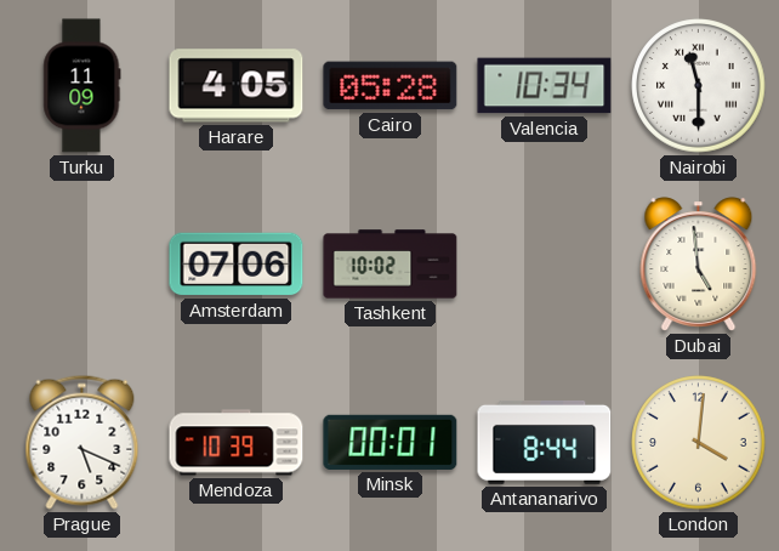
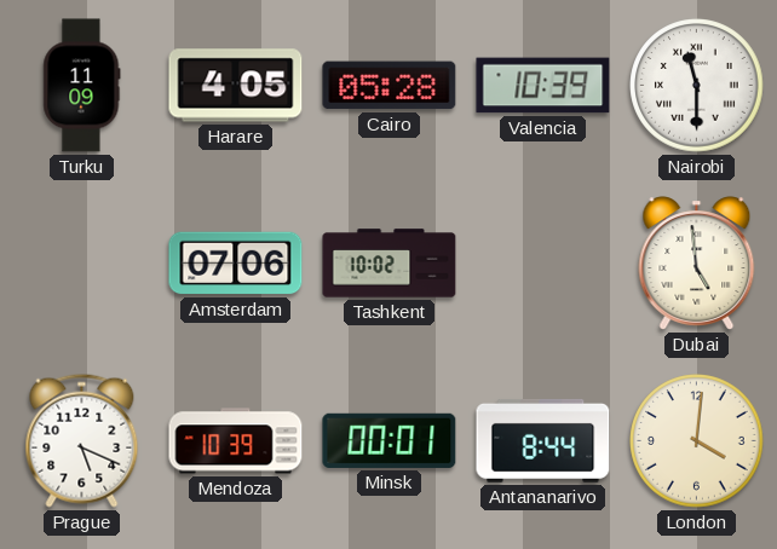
Valencia: 10:34 -> 10:39 (543, 86)
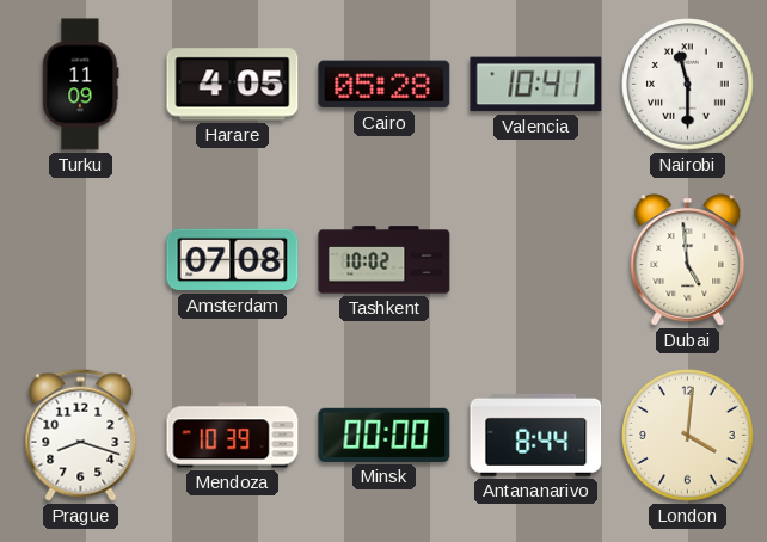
Valencia: 10:39 -> 10:41 (536, 85)
Amsterdam: 07:06 -> 07:08 (233, 260)
Prague: 5:19 -> 8:18 (81, 435)
Minsk: 00:01 -> 00:00 (385, 435)
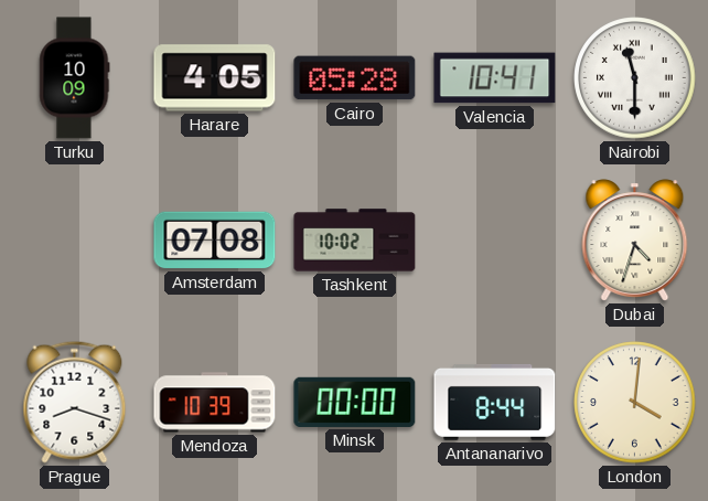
Turku: 11:09 -> 10:09 (75, 78)
Dubai: 4:59 -> 4:33 (635, 241)
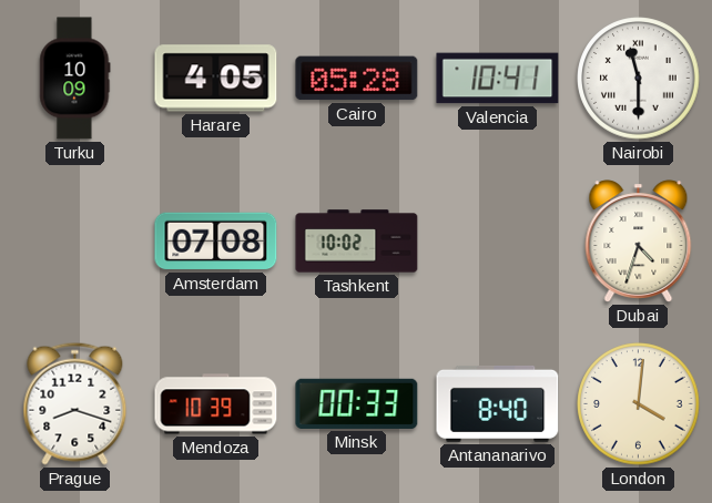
Minsk: 00:00 -> 00:33 (357, 403)
Antananarivo: 8:44 -> 8:40 (498, 403)
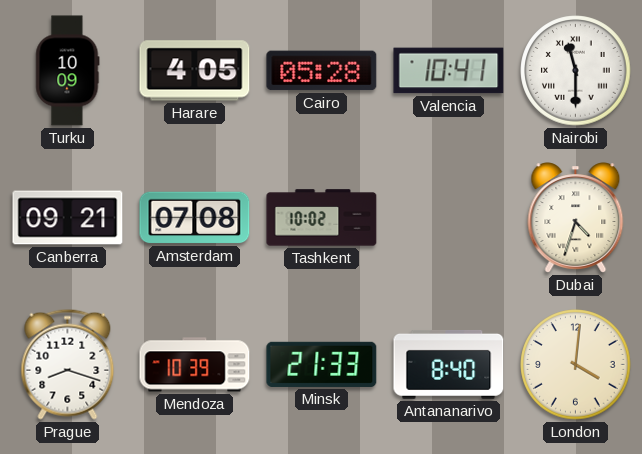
Canberra: none -> 09:21 (68, 218)
Minsk: 00:33 -> 21:33 (322, 364)
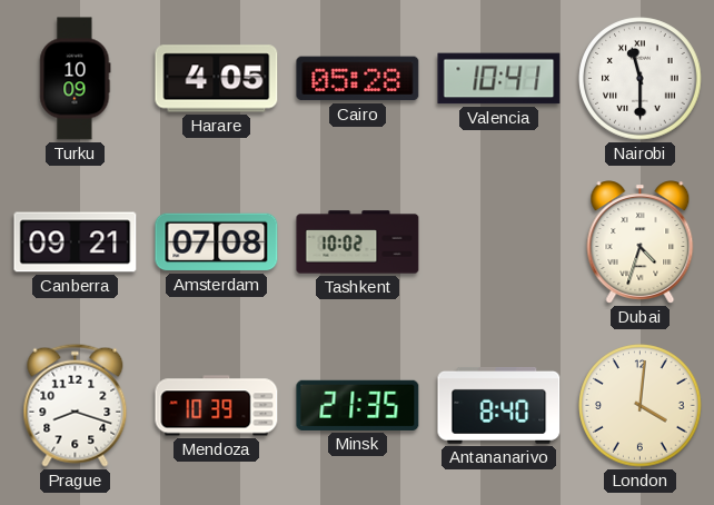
Minsk: 21:33 -> 21:35 (358, 405)
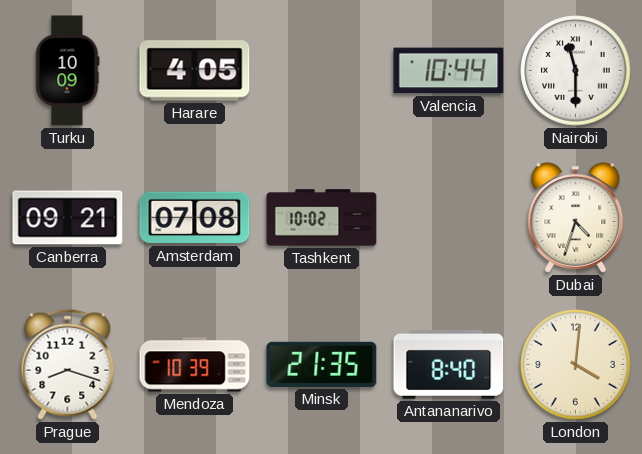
Cairo: 05:28 -> none (358, 79)
Valencia: 10:41 -> 10:44 (449, 71)
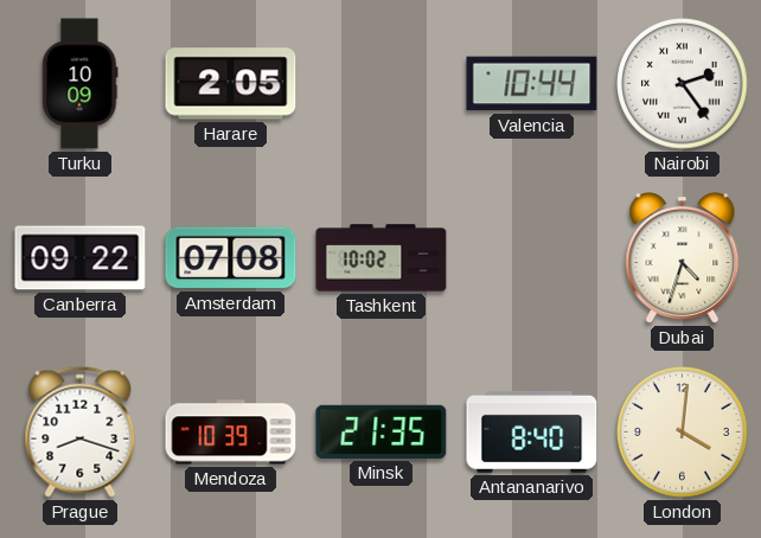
Harare: 4:05 -> 2:05 (231, 84)
Nairobi: 11:30 -> 2:24 (683, 84)
Canberra: 09:21 -> 09:22 (81, 258)
